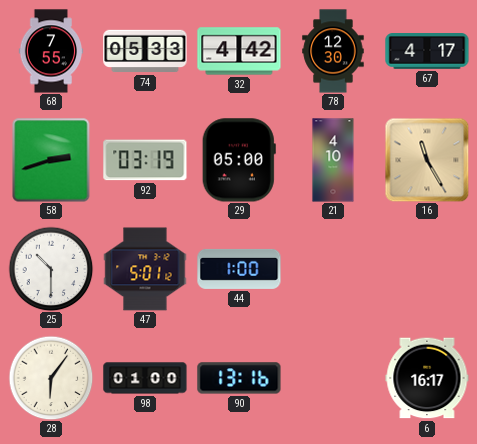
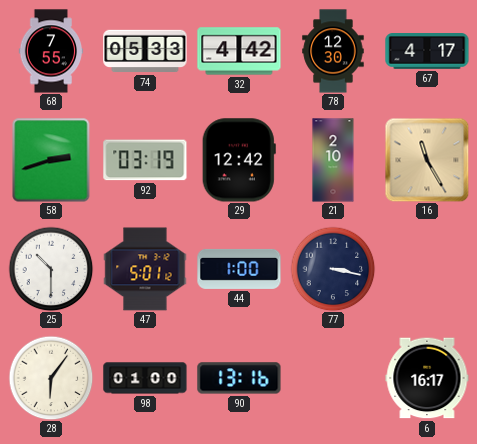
29: 05:00 -> 12:42 (239, 160)
21: 4:10 -> 2:10 (333, 160)
77: none -> 3:17 (333, 269)
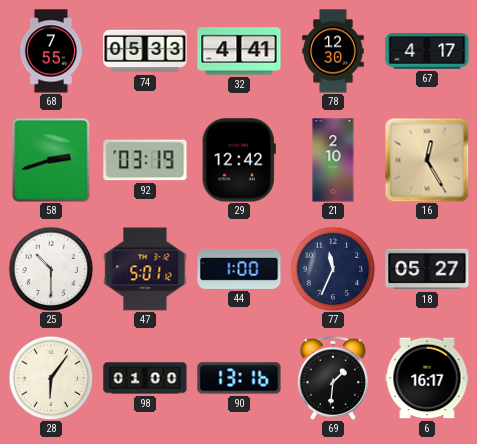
32: 4:42 -> 4:41 (239, 51)
16: 11:25 -> 12:25 (427, 160)
77: 3:17 -> 11:34 (333, 269)
18: none -> 05:27 (427, 269)
69: none -> 1:31 (333, 378)
